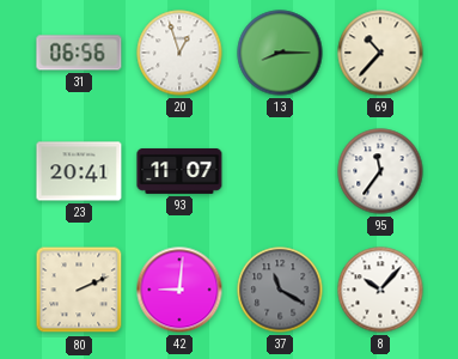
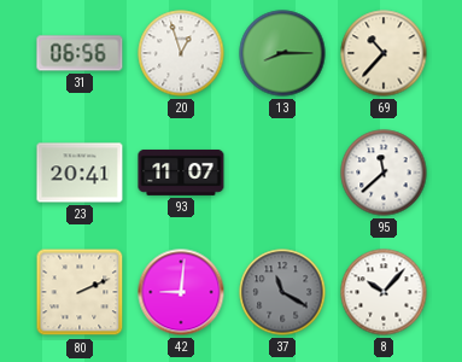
95: 11:36 -> 11:38 (384, 173)
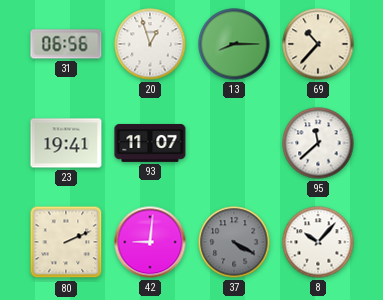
23: 20:41 -> 19:41 (66, 143)
37: 11:20 -> 4:20 (234, 242)
